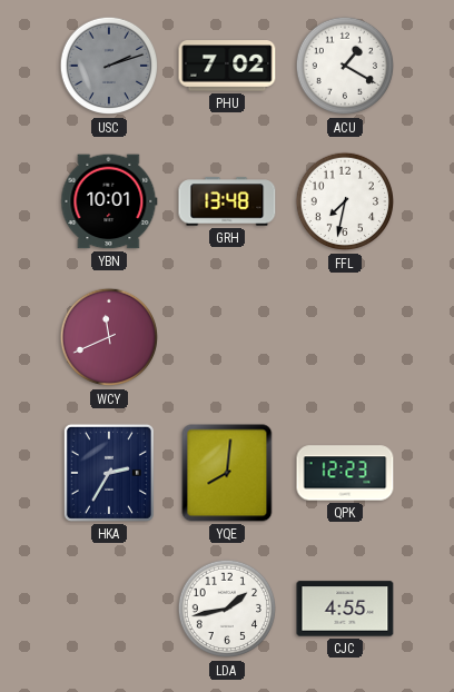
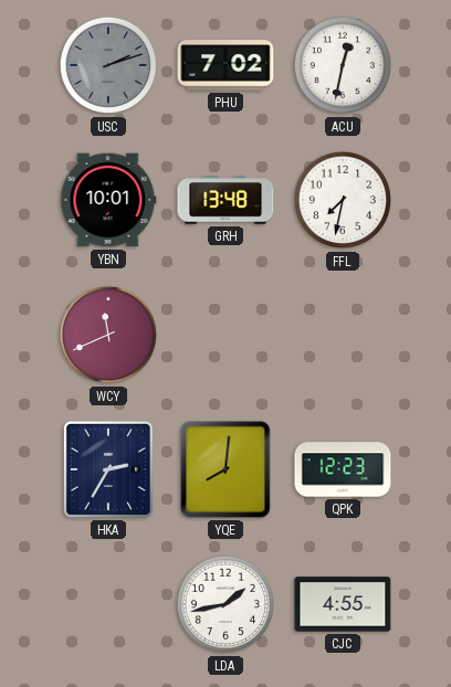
ACU: 1:20 -> 12:32 (343, 65)
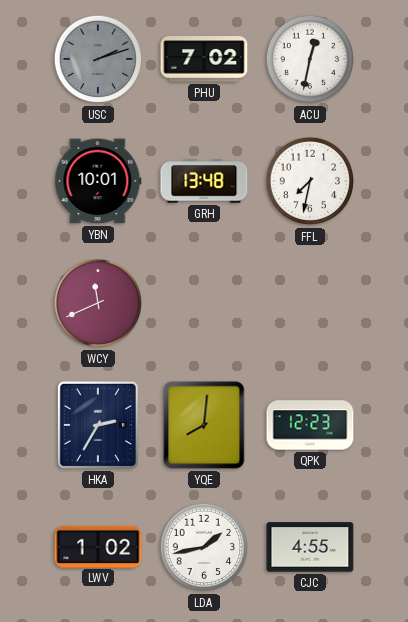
LWV: none -> 1:02 (98, 546)
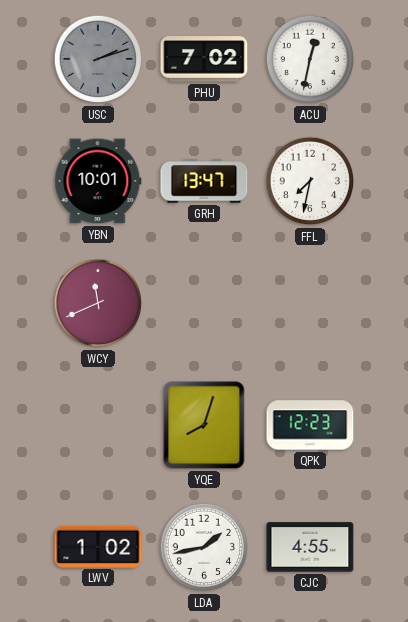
GRH: 13:48 -> 13:47 (204, 181)
HKA: 2:35 -> none (98, 425)
YQE: 8:01 -> 8:03 (204, 425)
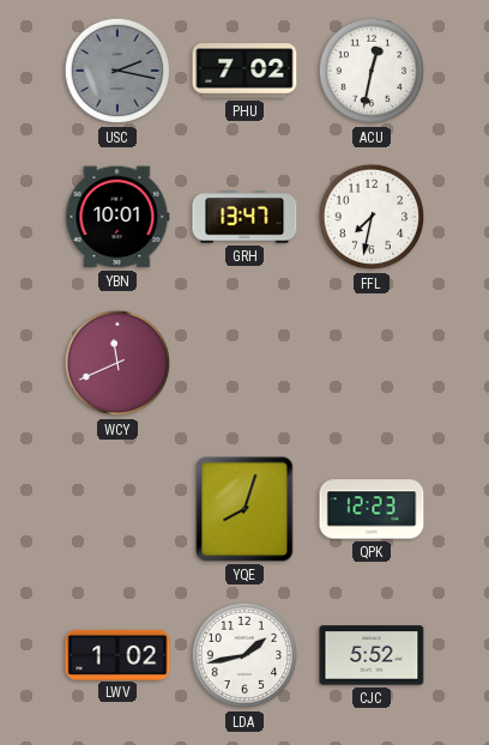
USC: 2:12 -> 2:17 (117, 71)
CJC: 4:55 -> 5:52 (372, 655)
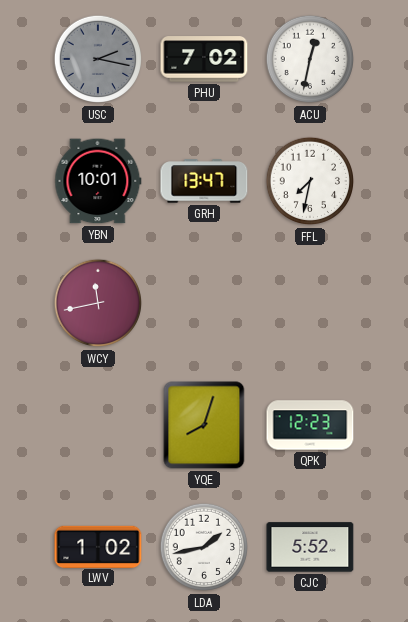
WCY: 11:41 -> 11:43 (98, 303)
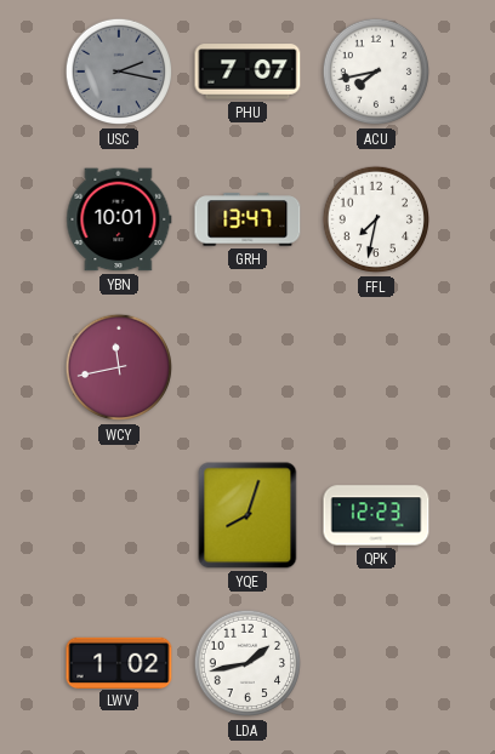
PHU: 7:02 -> 7:07 (247, 72)
ACU: 12:32 -> 7:43 (376, 72)
CJC: 5:52 -> none (310, 547)
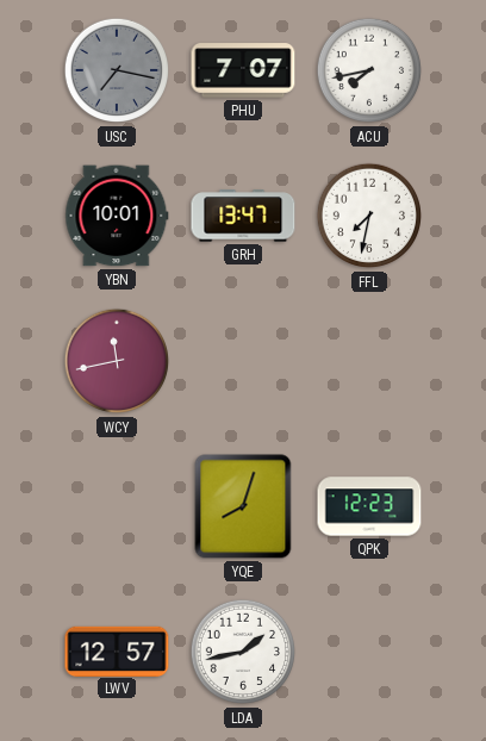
USC: 2:17 -> 7:17 (117, 70)
LWV: 1:02 -> 12:57 (117, 650)
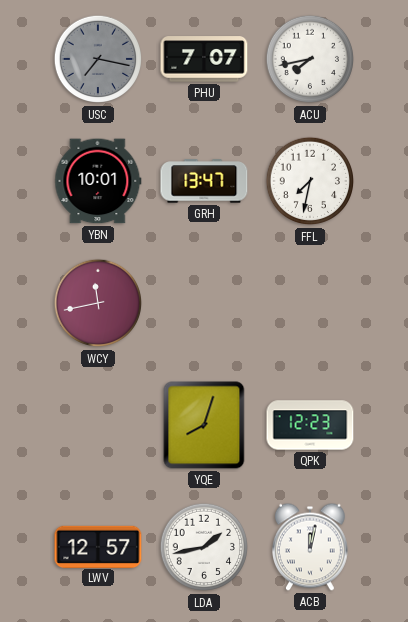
ACB: none -> 12:02 (311, 547)
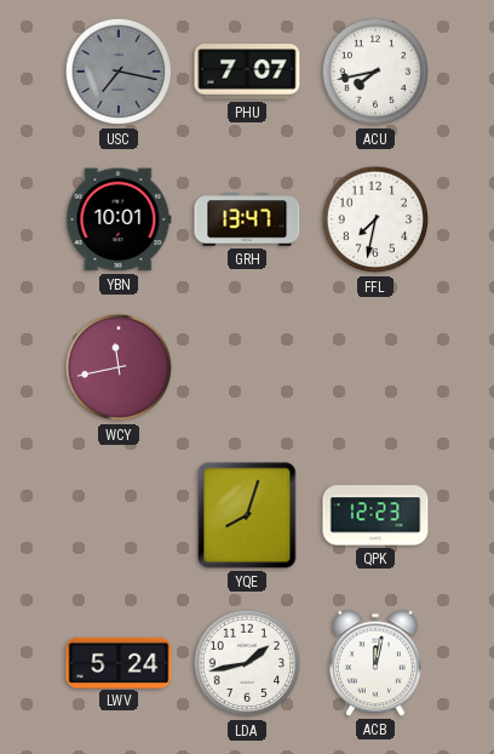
LWV: 12:57 -> 5:24 (119, 662)
